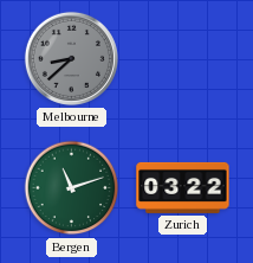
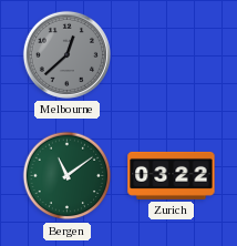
Melbourne: 8:38 -> 12:38 (66, 54)
Bergen: 11:12 -> 11:09 (68, 176)
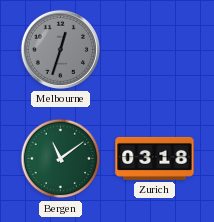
Melbourne: 12:38 -> 12:33 (60, 49)
Zurich: 03:22 -> 03:18 (155, 158)
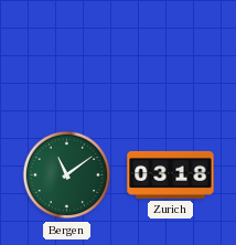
Melbourne: 12:33 -> none (60, 49)
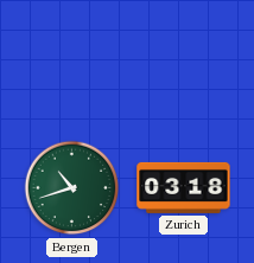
Bergen: 11:09 -> 10:42 (72, 188)
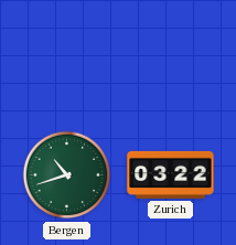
Zurich: 03:18 -> 03:22 (171, 174)
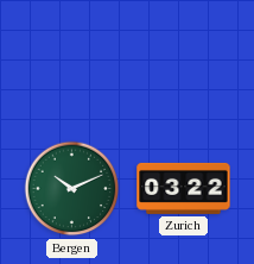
Bergen: 10:42 -> 10:11 (72, 189)
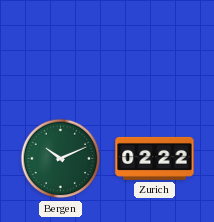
Zurich: 03:22 -> 02:22 (155, 158)
